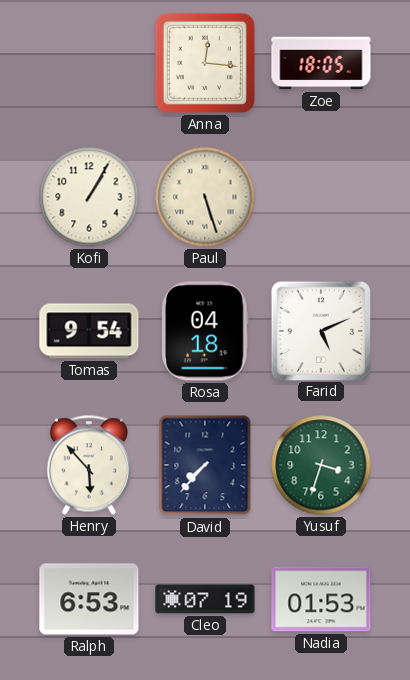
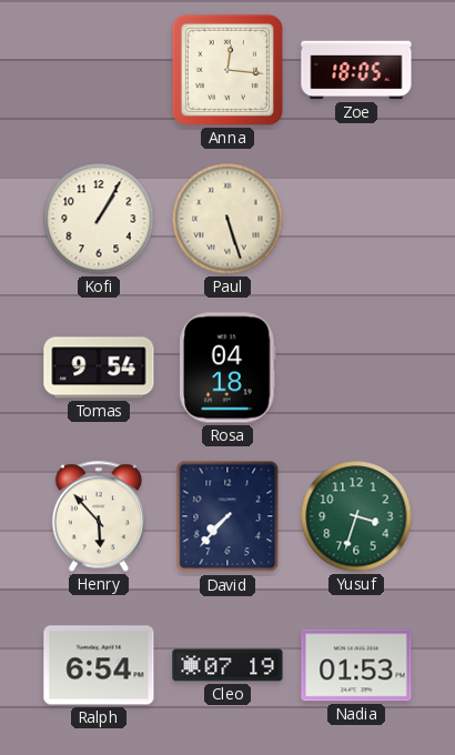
Farid: 5:11 -> none (320, 330)
Ralph: 6:53 -> 6:54 (99, 665)
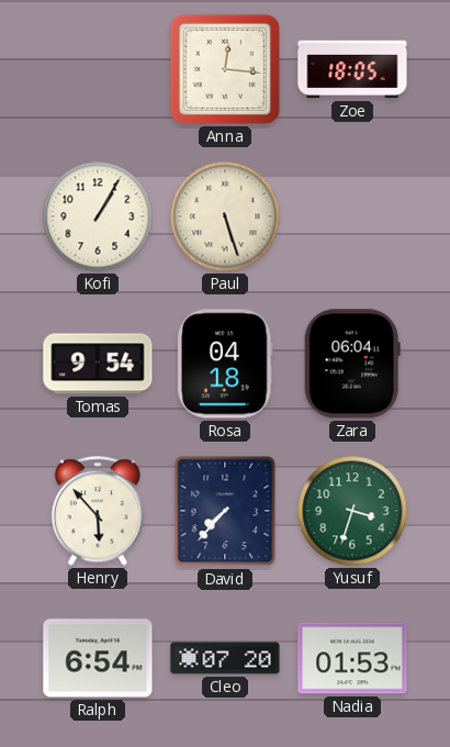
Zara: none -> 06:04 (352, 364)
Cleo: 07:19 -> 07:20 (225, 658)
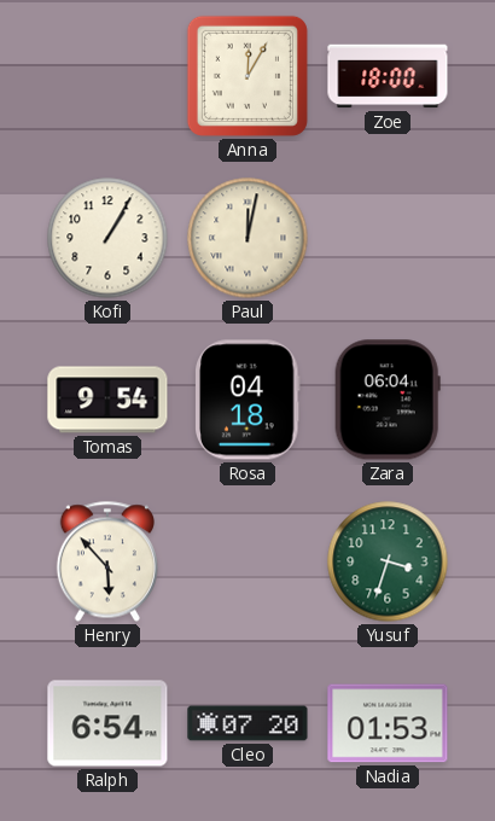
Anna: 12:16 -> 12:05 (247, 76)
Zoe: 18:05 -> 18:00 (388, 76)
Paul: 5:27 -> 12:02 (247, 238)
David: 7:37 -> none (225, 511)
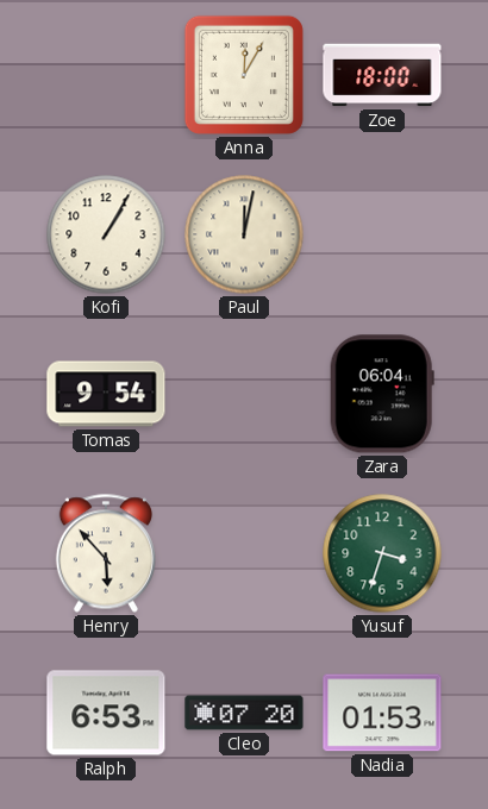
Rosa: 04:18 -> none (249, 400)
Ralph: 6:54 -> 6:53 (106, 713)
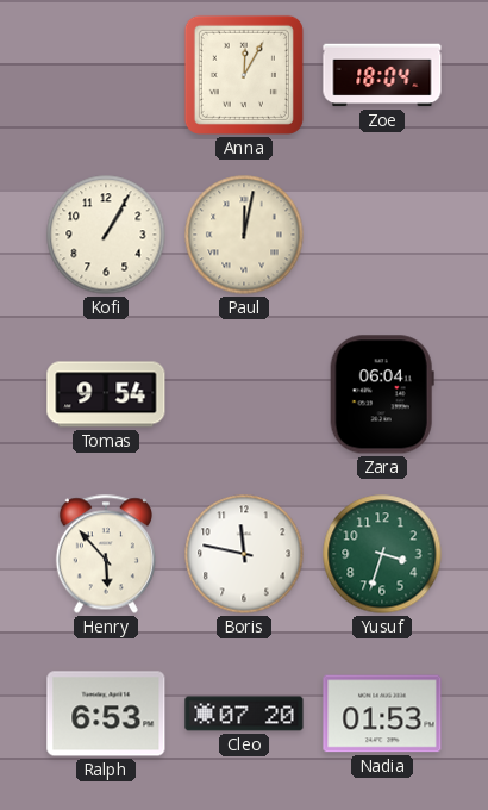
Zoe: 18:00 -> 18:04 (382, 75)
Boris: none -> 11:47 (244, 554)
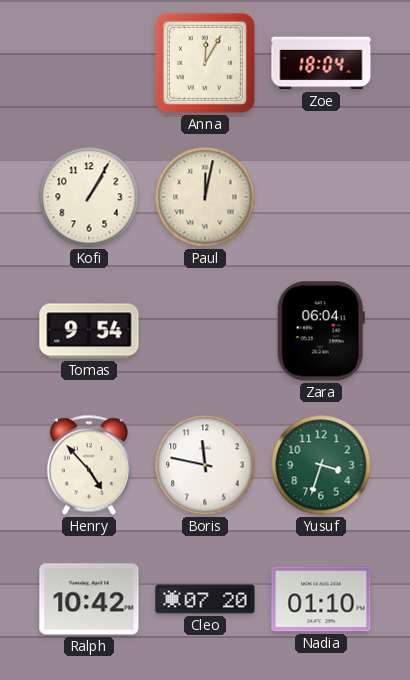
Henry: 5:53 -> 4:53 (89, 465)
Ralph: 6:53 -> 10:42 (89, 599)
Nadia: 01:53 -> 01:10 (321, 599)
